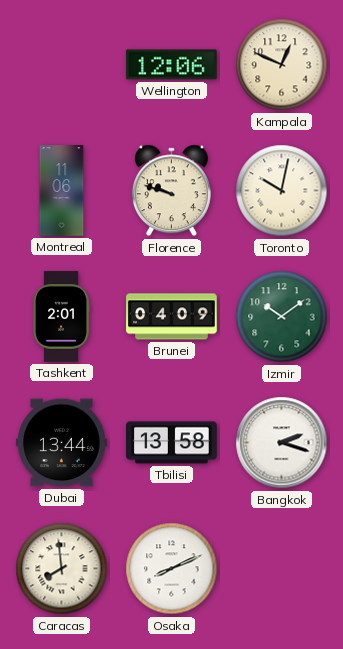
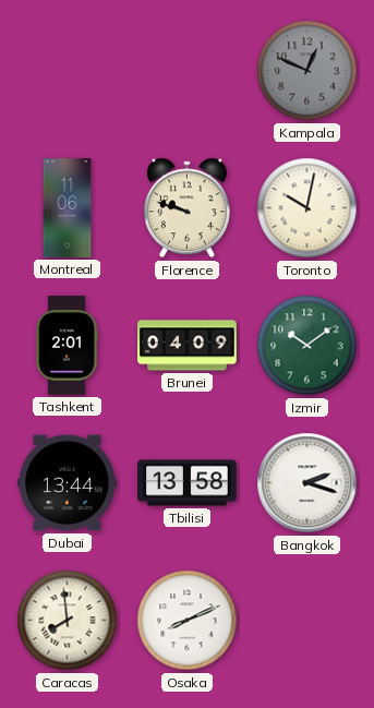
Wellington: 12:06 -> none (172, 65)
Kampala dial: cream -> grey (307, 71)
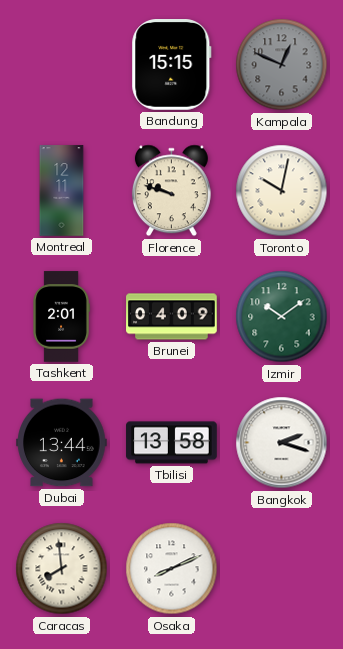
Bandung: none -> 15:15 (172, 65)
Montreal: 11:06 -> 12:11 (62, 191)
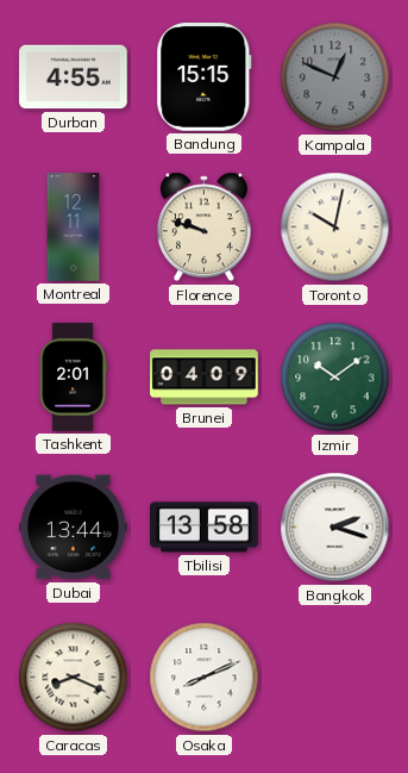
Durban: none -> 4:55 (74, 77)
Caracas: 7:59 -> 8:19 (74, 678)
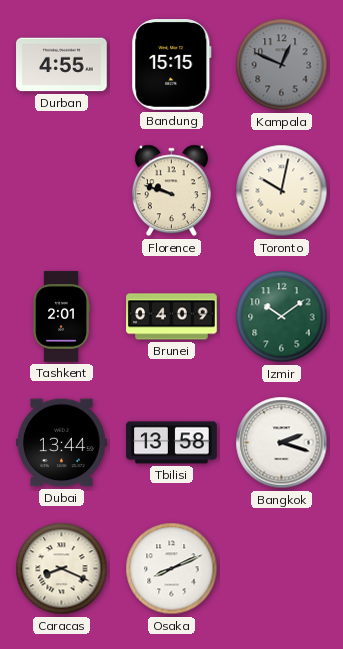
Montreal: 12:11 -> none (74, 227)
